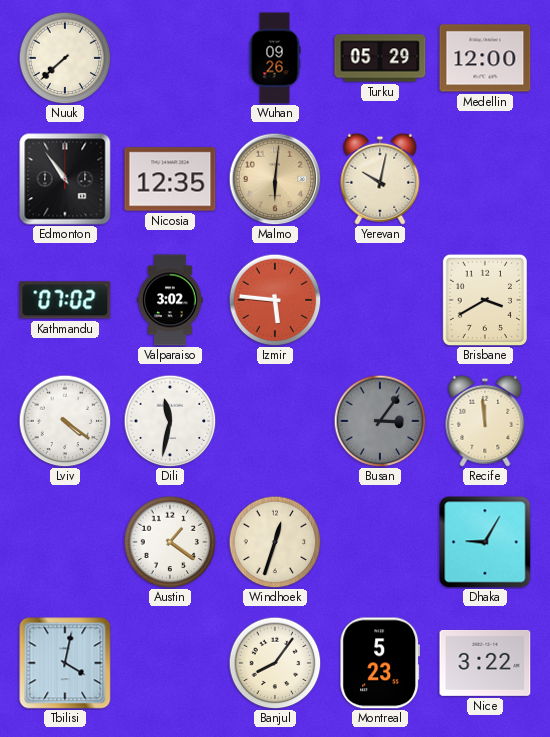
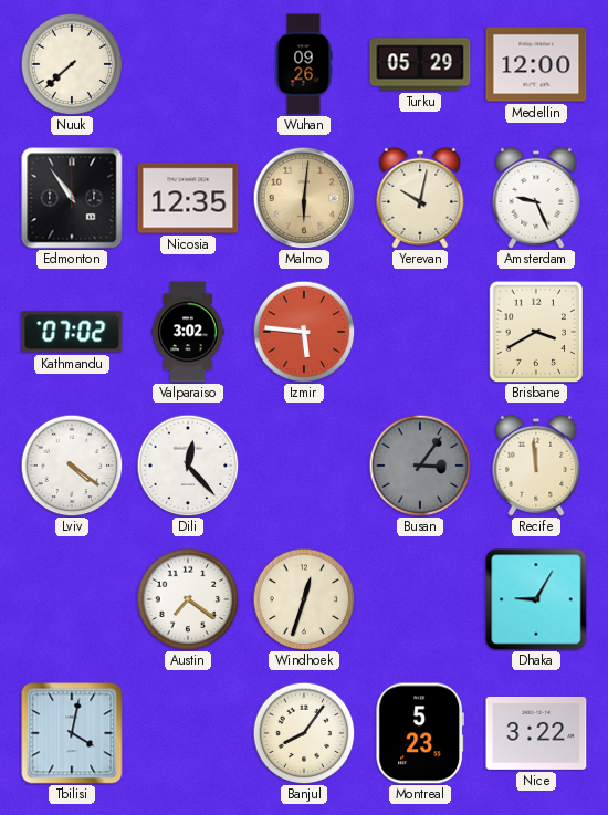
Amsterdam: none -> 9:26 (536, 198)
Dili: 11:32 -> 12:23 (188, 466)
Austin: 1:21 -> 7:21 (188, 599)
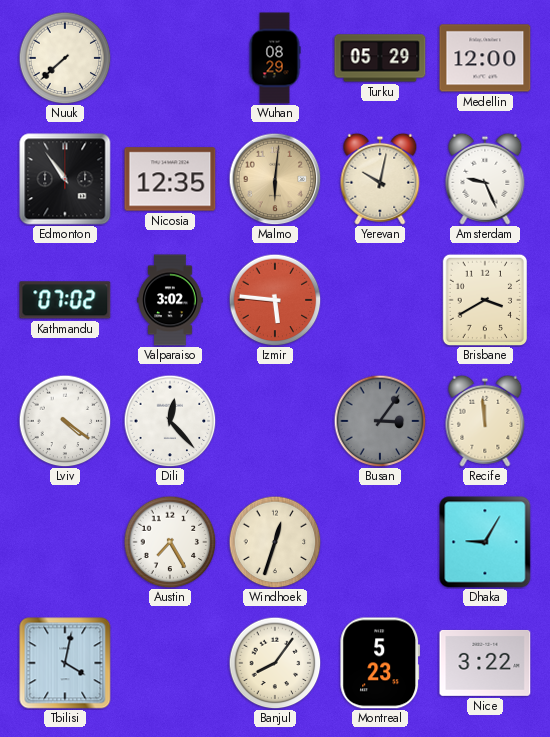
Wuhan: 09:26 -> 08:29 (275, 58)
Austin: 7:21 -> 7:25 (170, 542)
